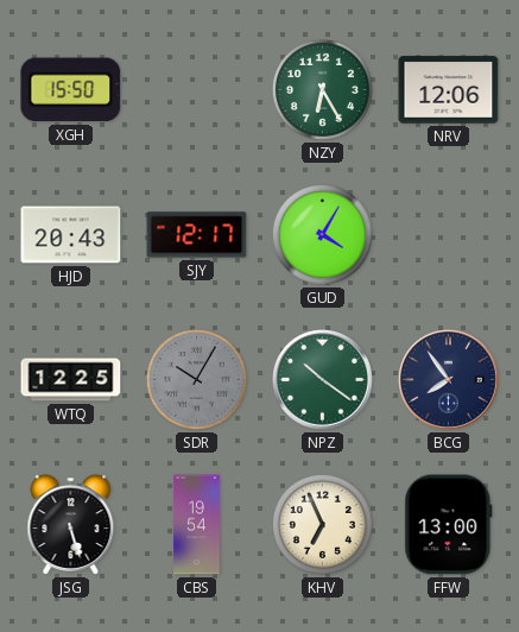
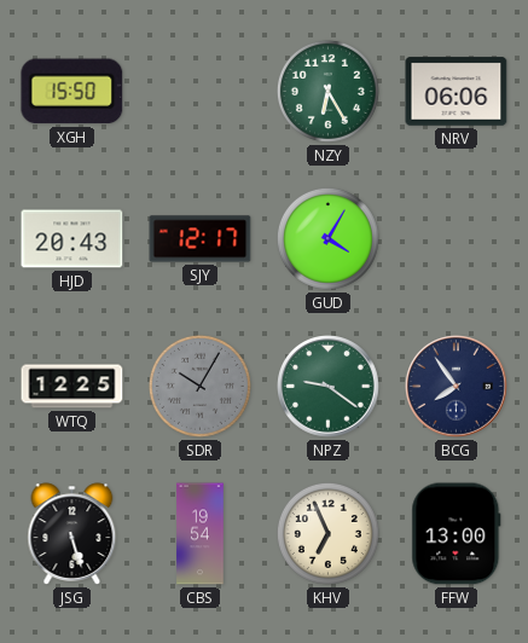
NRV: 12:06 -> 06:06 (457, 92)
NPZ: 10:21 -> 9:21 (329, 387)
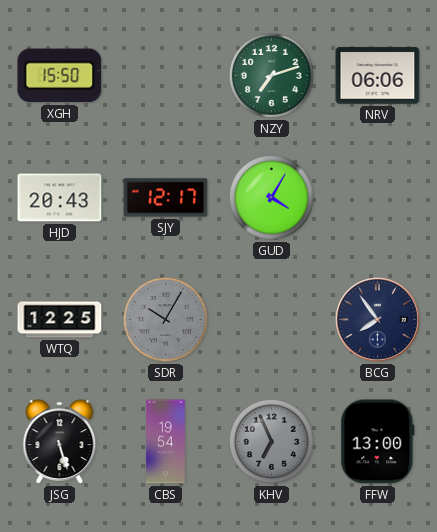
NZY: 6:25 -> 7:12 (271, 75)
NPZ: 9:21 -> none (329, 387)
KHV dial: cream -> grey (271, 441)
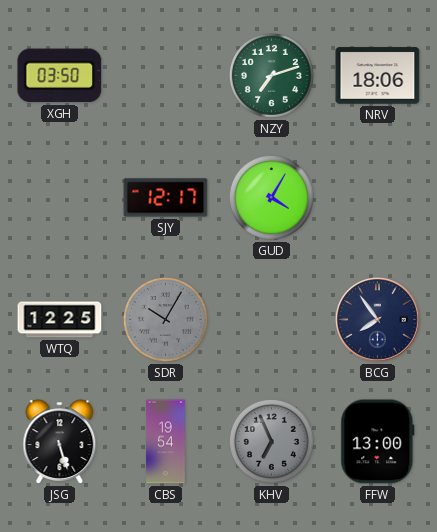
XGH: 15:50 -> 03:50 (60, 76)
NRV: 06:06 -> 18:06 (378, 76)
HJD: 20:43 -> none (60, 198)
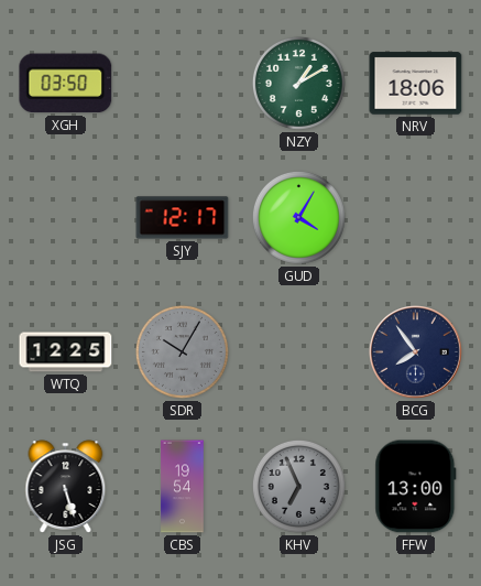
NZY: 7:12 -> 1:10 (298, 83)
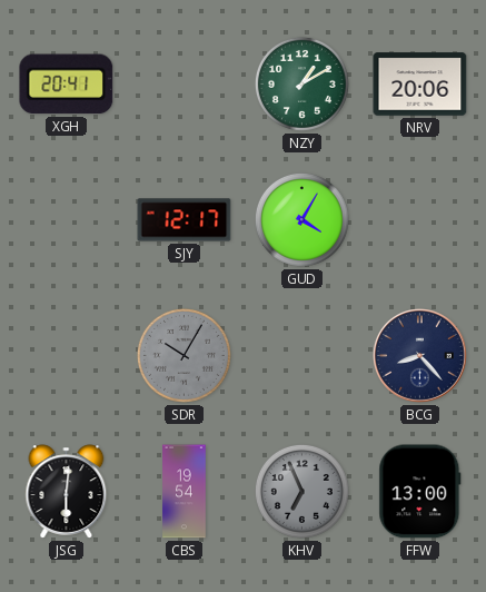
XGH: 03:50 -> 20:41 (67, 85)
NRV: 18:06 -> 20:06 (420, 85)
WTQ: 12:25 -> none (66, 352)
BCG: 7:54 -> 8:23 (420, 356)
JSG: 5:27 -> 6:01 (67, 492)
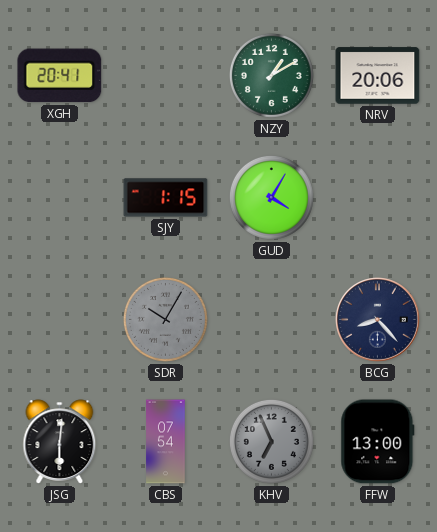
SJY: 12:17 -> 1:15 (166, 198)
CBS: 19:54 -> 07:54 (166, 442)
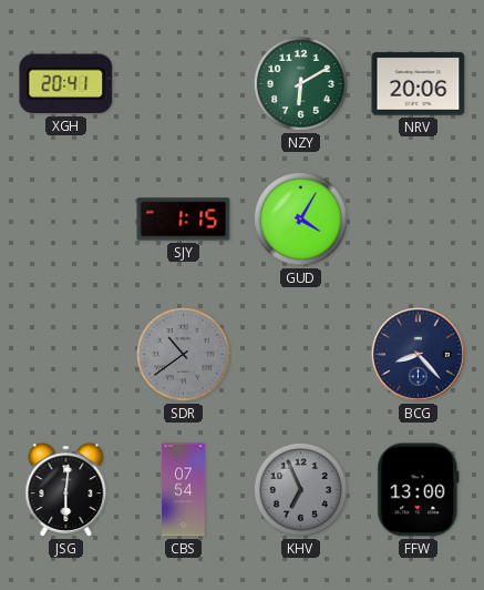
NZY: 1:10 -> 6:10 (300, 83)
SDR: 10:05 -> 10:39 (183, 354)
